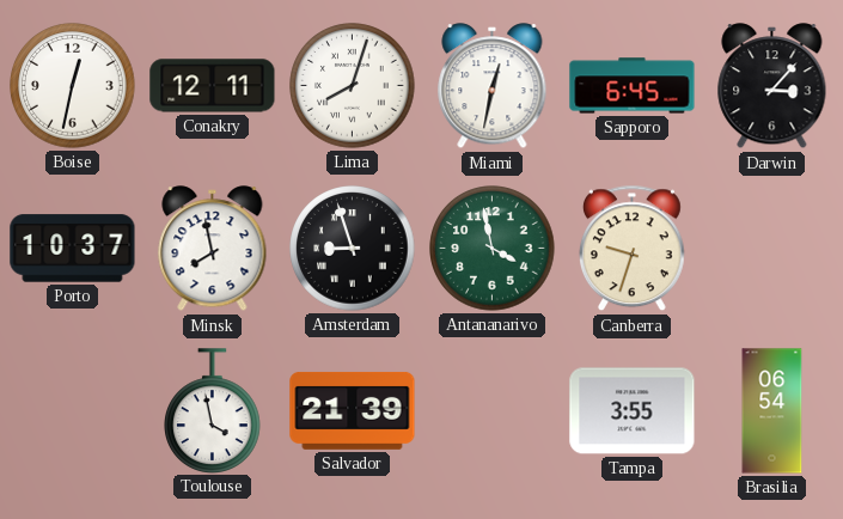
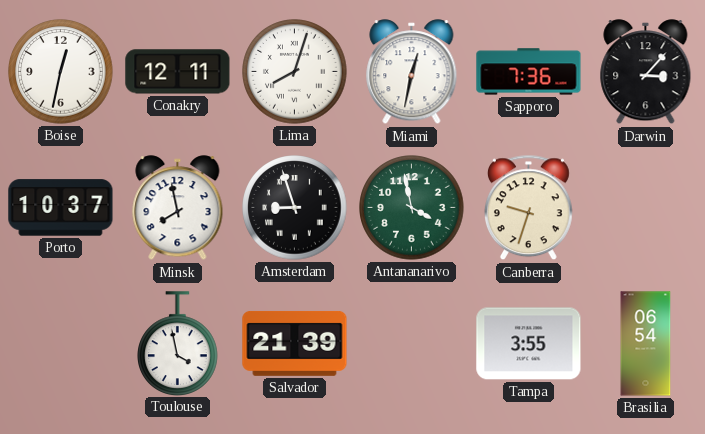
Sapporo: 6:45 -> 7:36 (529, 72)
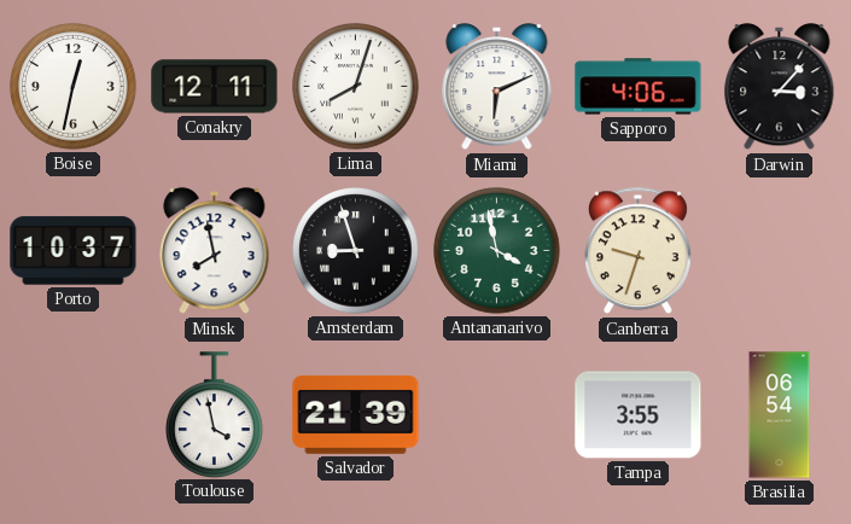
Miami: 12:32 -> 6:11 (497, 87)
Sapporo: 7:36 -> 4:06 (639, 87)
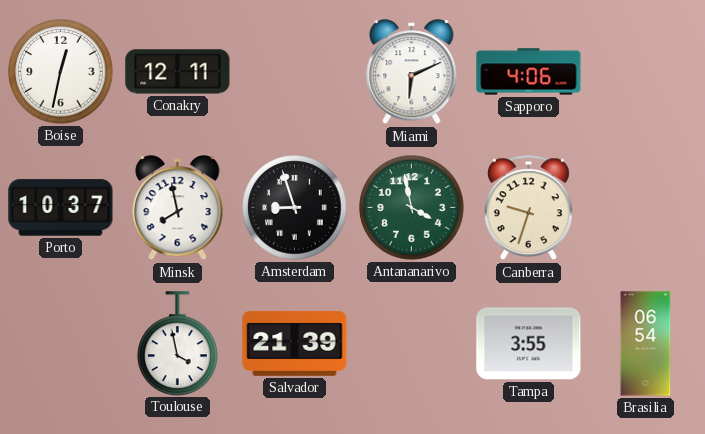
Lima: 8:03 -> none (356, 87)
Darwin: 3:07 -> none (780, 87)
